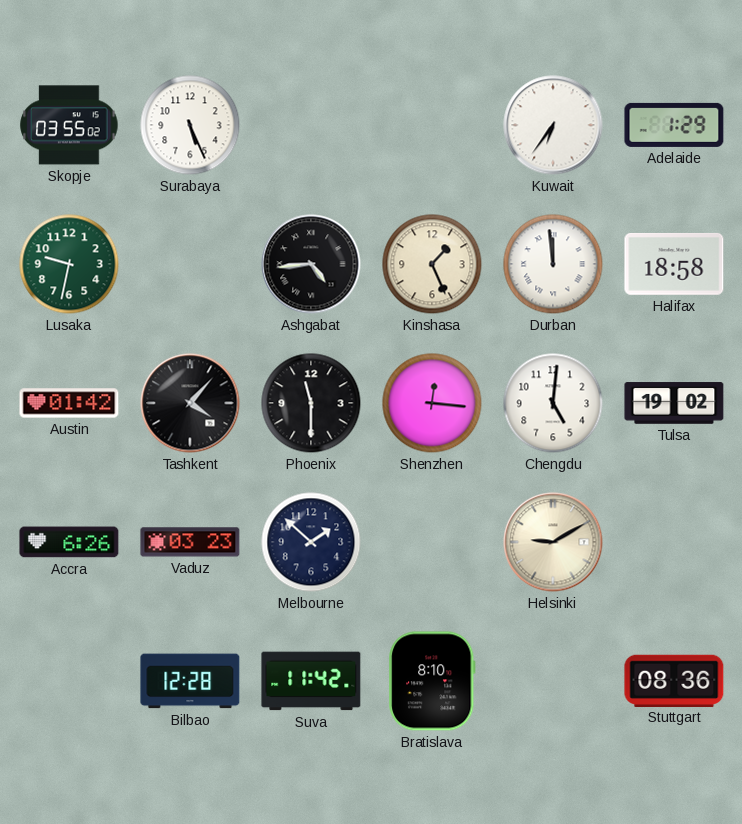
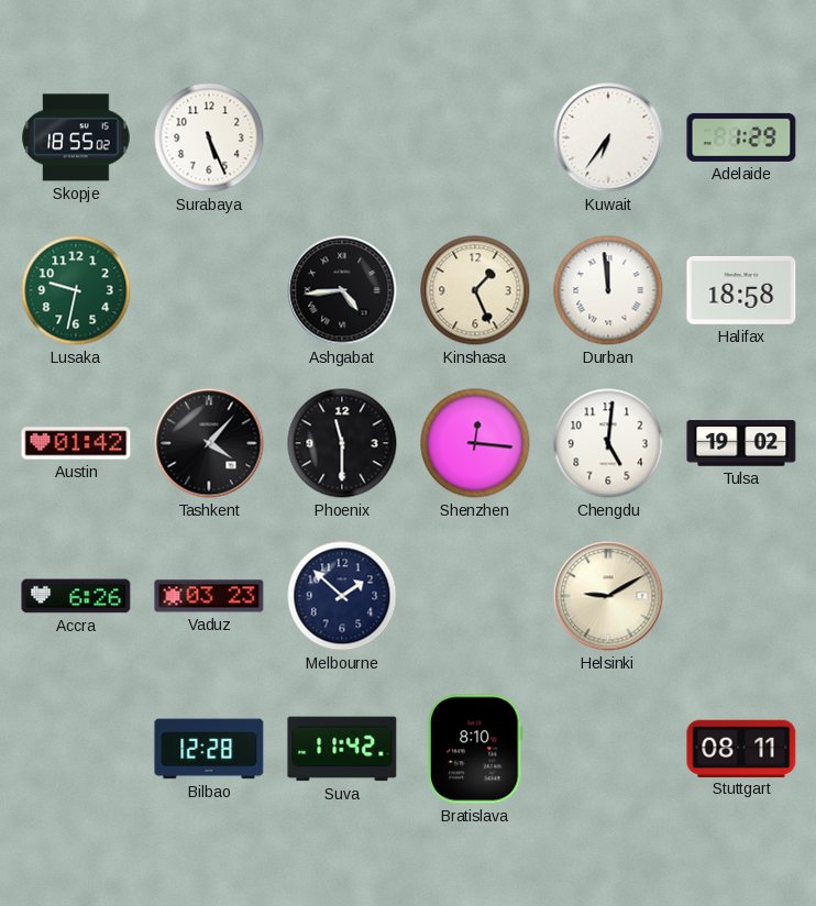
Skopje: 03:55 -> 18:55 (76, 137)
Stuttgart: 08:36 -> 08:11 (741, 748)
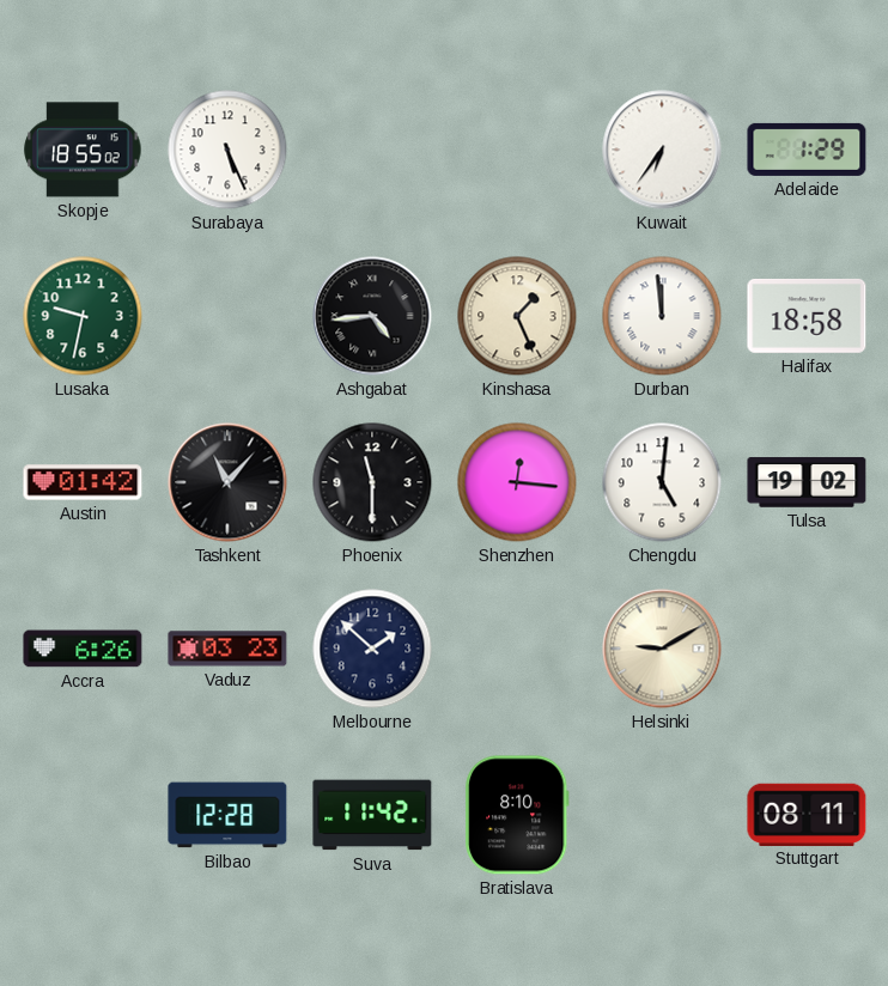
Tashkent: 4:07 -> 11:07 (227, 482)
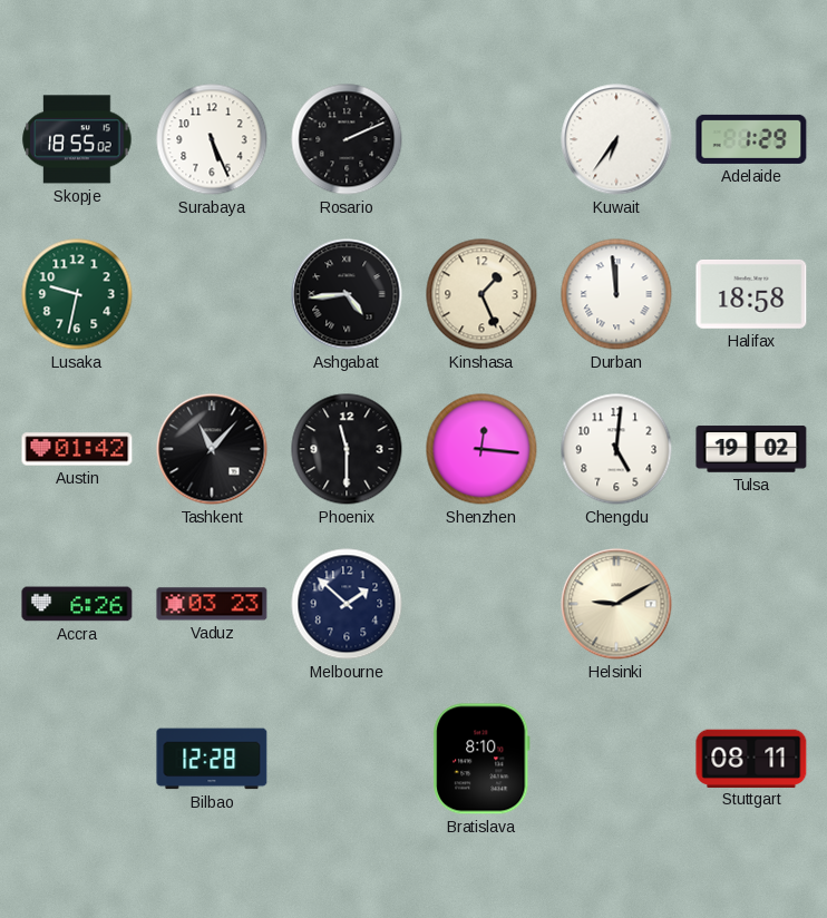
Rosario: none -> 2:11 (347, 139)
Suva: 11:42 -> none (372, 815)
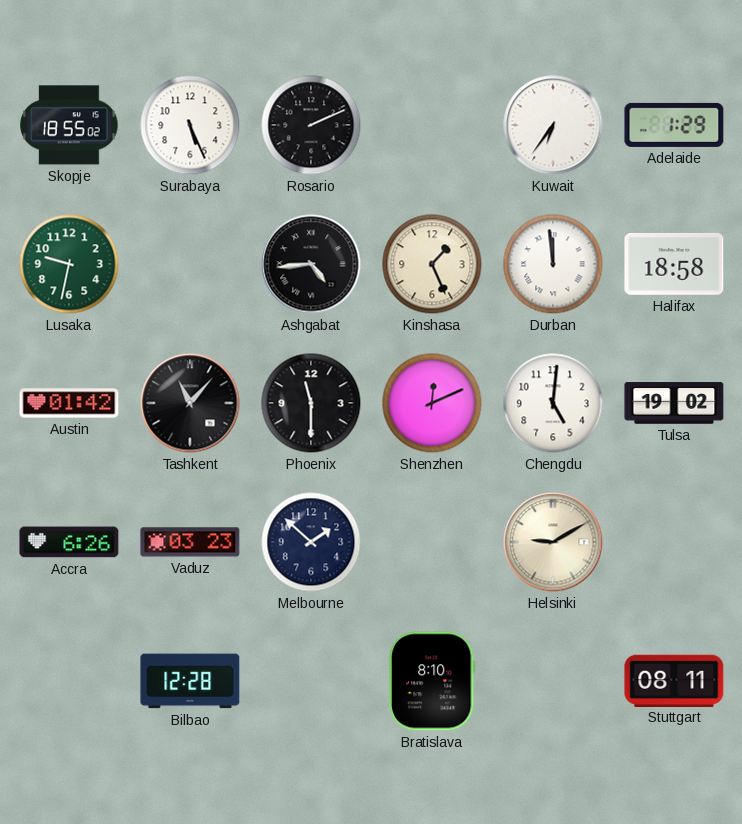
Shenzhen: 12:16 -> 12:11 (432, 403)
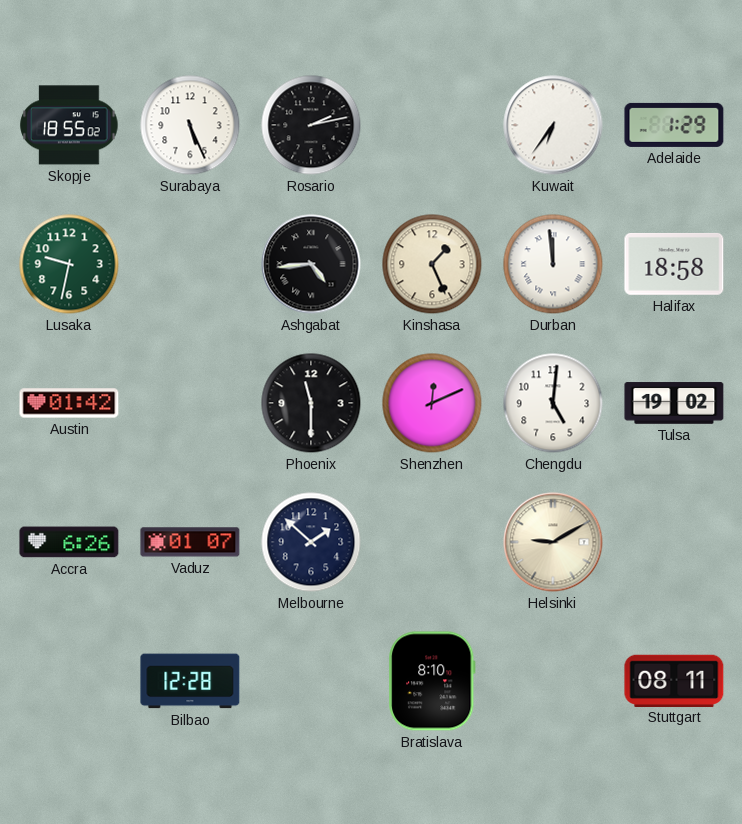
Rosario: 2:11 -> 2:13 (311, 125)
Tashkent: 11:07 -> none (190, 403)
Vaduz: 03:23 -> 01:07 (190, 542)
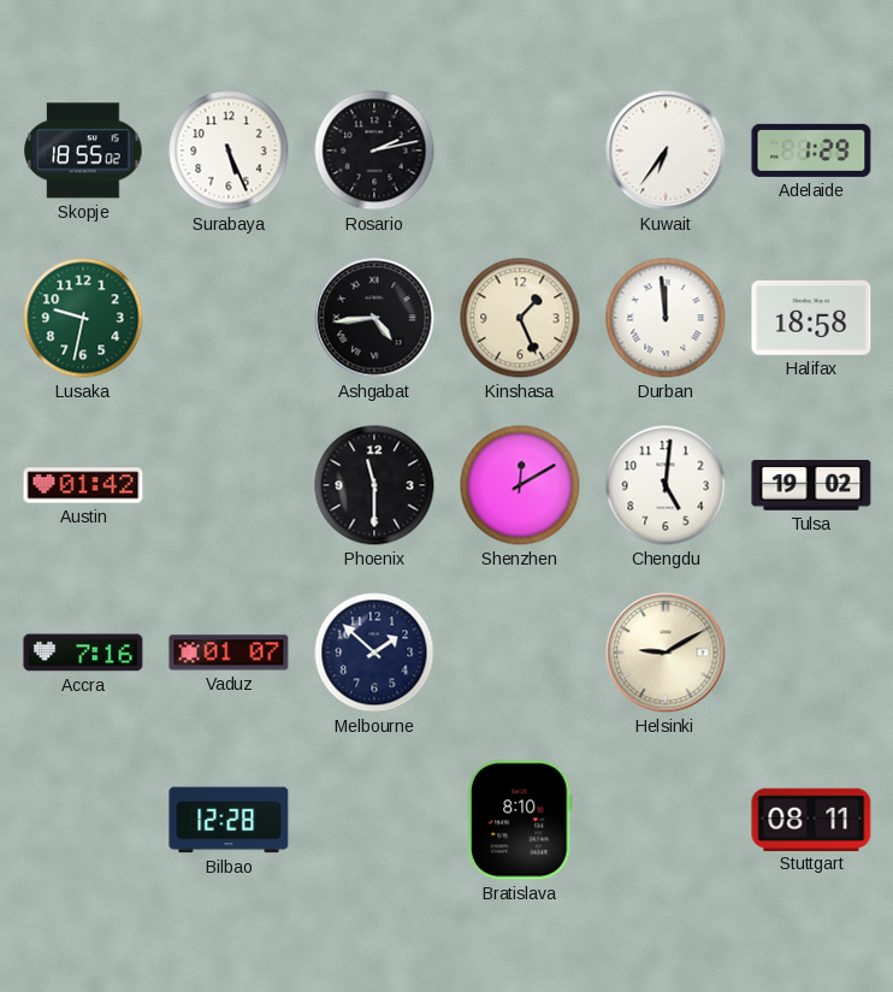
Shenzhen: 12:11 -> 12:10 (520, 485)
Accra: 6:26 -> 7:16 (83, 653)
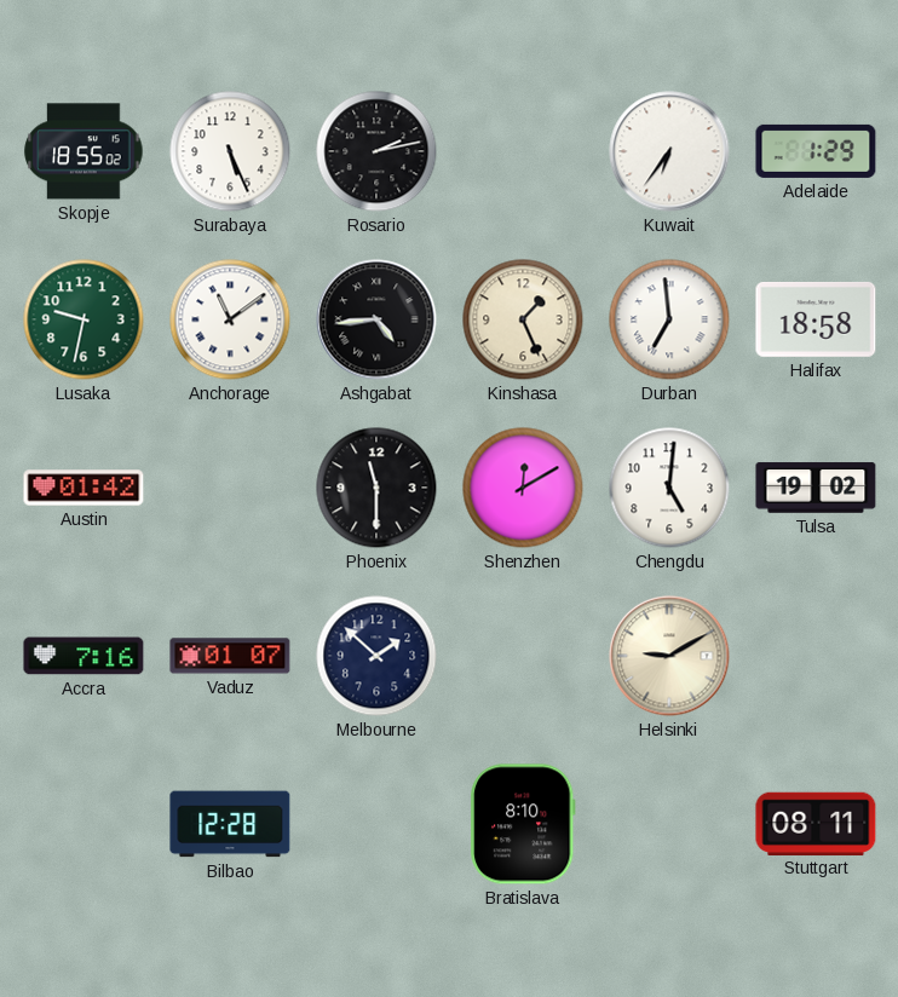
Anchorage: none -> 11:09 (230, 319)
Durban: 11:59 -> 6:59 (669, 319)
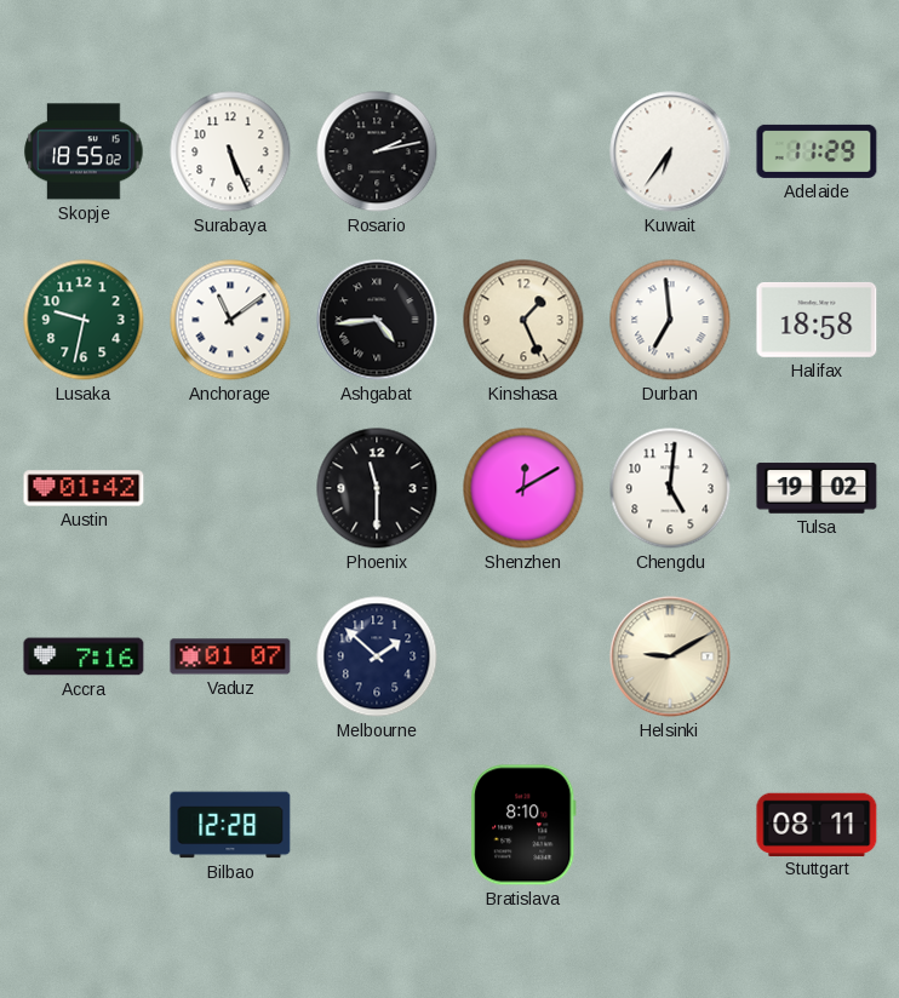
Adelaide: 1:29 -> 11:29 (817, 151)
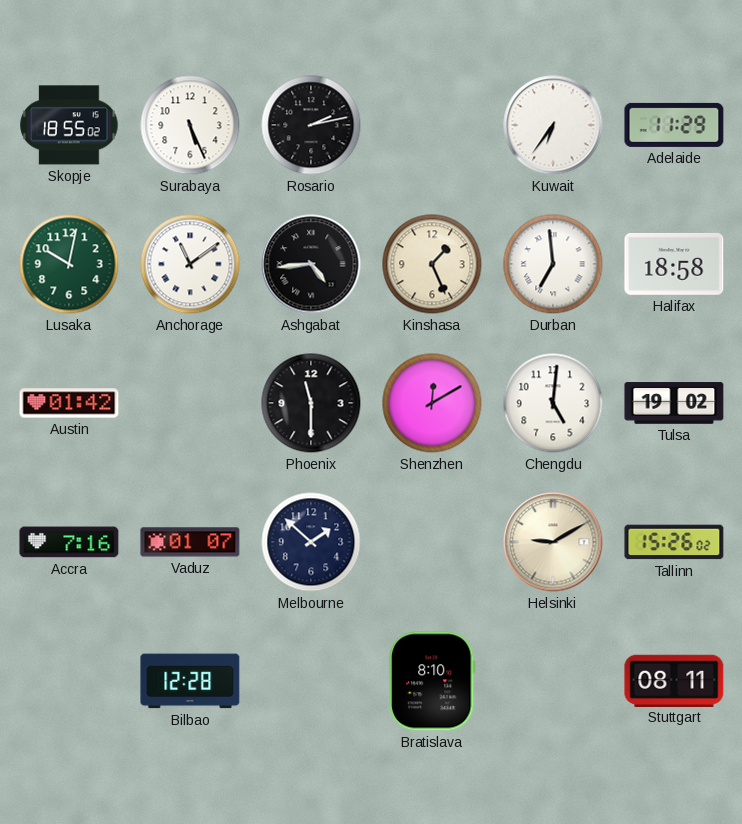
Lusaka: 9:32 -> 10:02 (69, 264)
Tallinn: none -> 15:26 (674, 542)
